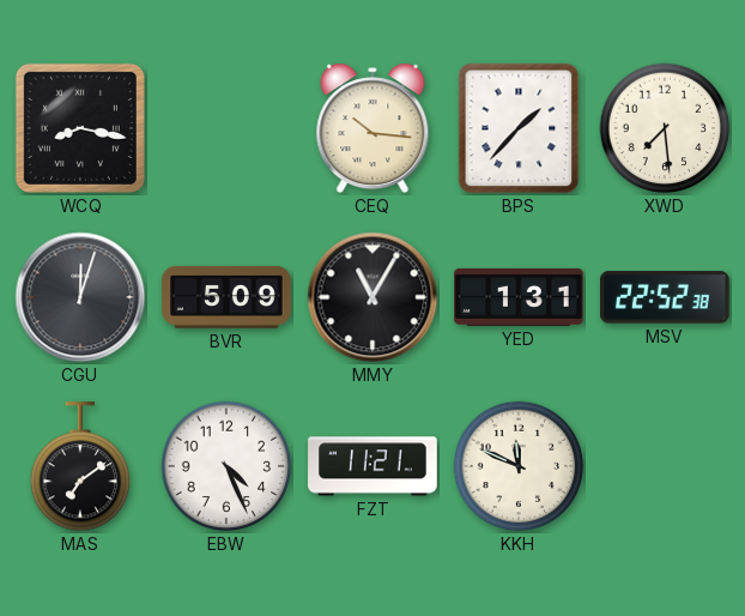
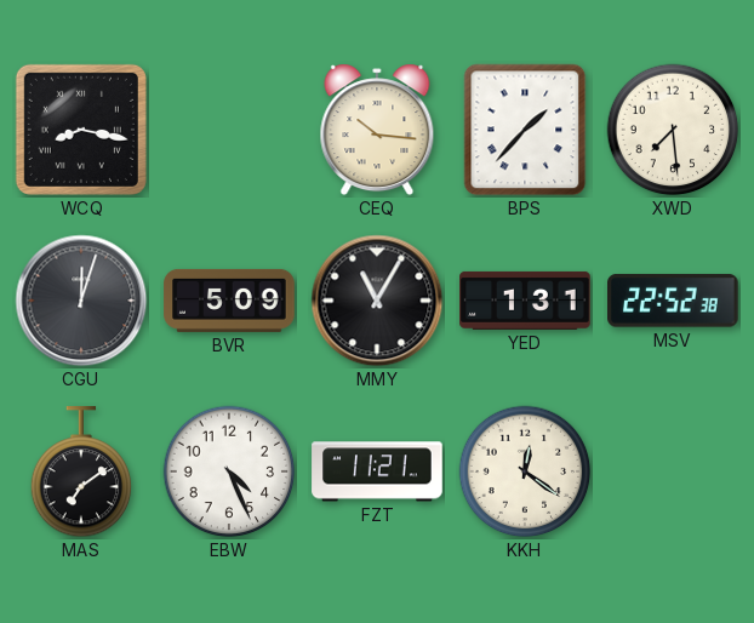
KKH: 11:49 -> 12:21 (525, 471)
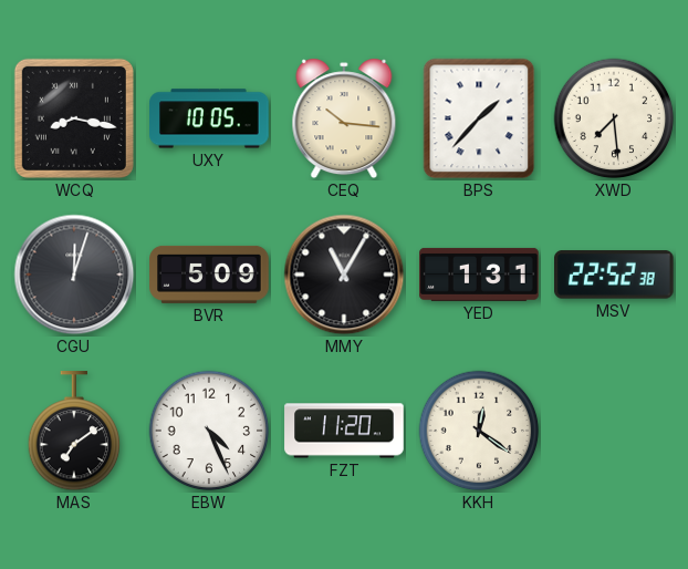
UXY: none -> 10:05 (209, 118)
FZT: 11:21 -> 11:20 (344, 431)
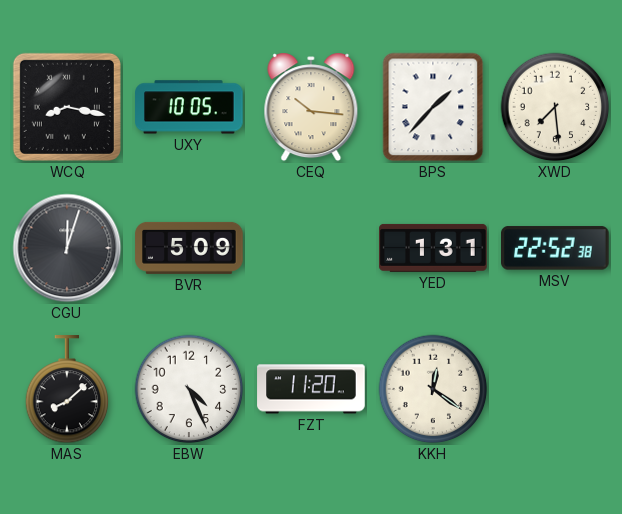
MMY: 11:05 -> none (344, 275)
MAS: 7:09 -> 8:08 (67, 390)
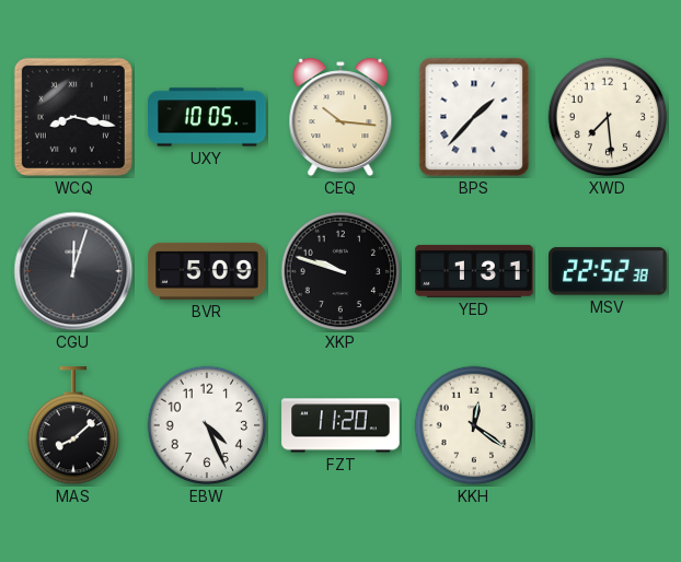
XKP: none -> 9:48 (340, 271)
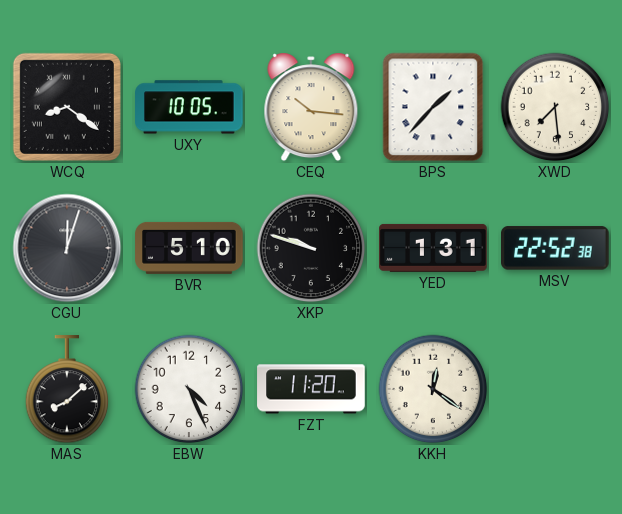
WCQ: 8:17 -> 8:21 (67, 107)
BVR: 5:09 -> 5:10 (189, 248)
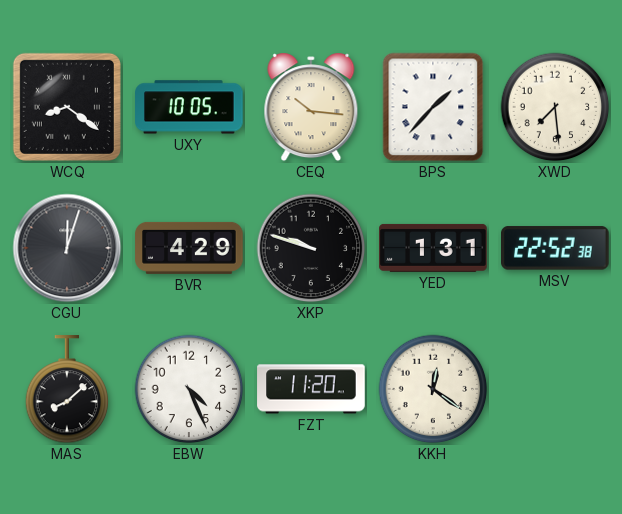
BVR: 5:10 -> 4:29 (189, 248)
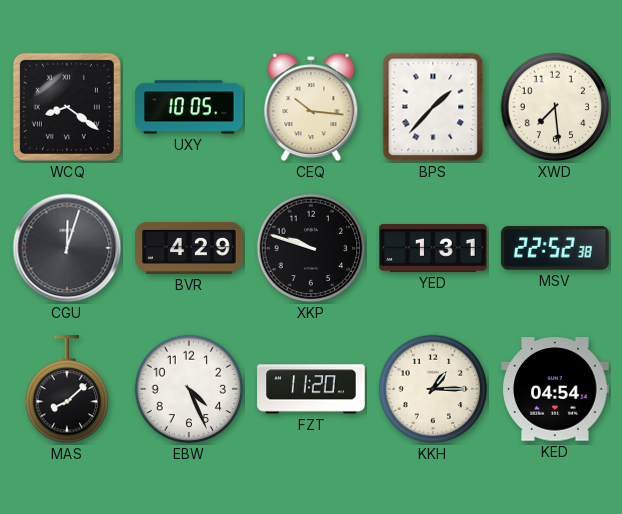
KKH: 12:21 -> 1:15 (433, 389)
KED: none -> 04:54 (555, 389)
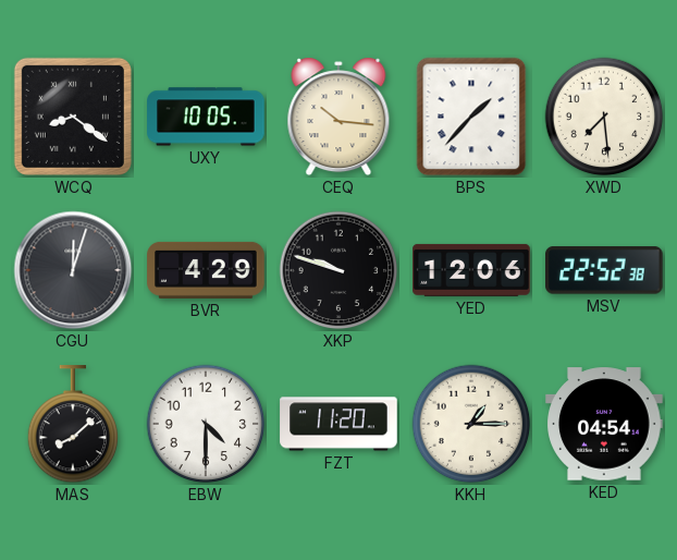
YED: 1:31 -> 12:06 (471, 270)
EBW: 4:26 -> 4:30 (206, 424)
